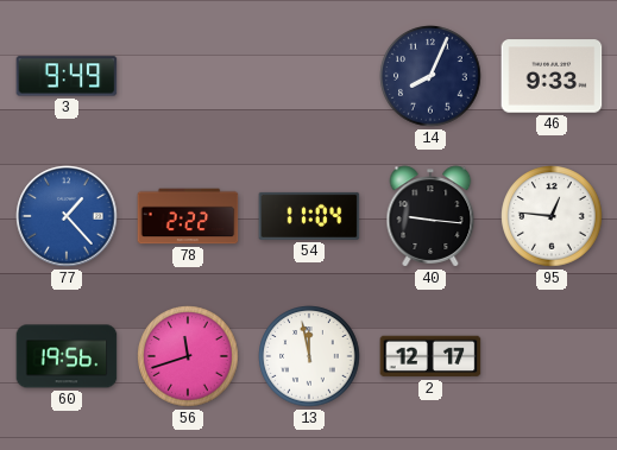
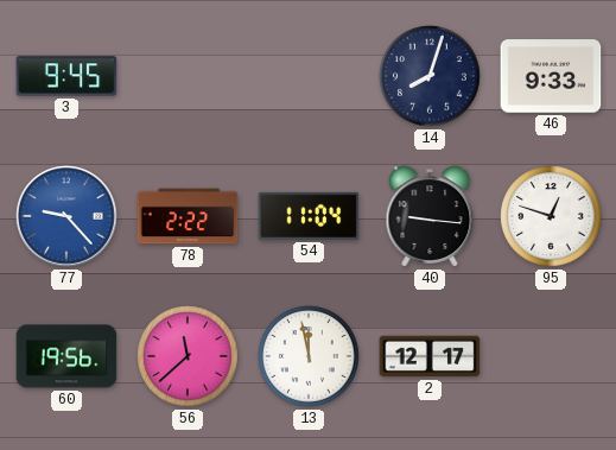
3: 9:49 -> 9:45 (66, 76)
14: 8:04 -> 8:03 (430, 76)
77: 1:23 -> 9:23 (66, 216)
95: 12:46 -> 12:48 (551, 216)
56: 11:42 -> 11:38 (188, 356)
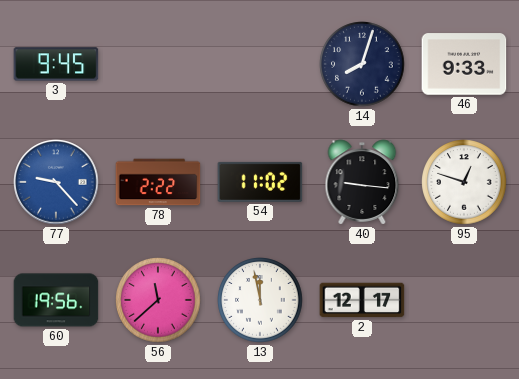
54: 11:04 -> 11:02 (260, 182)
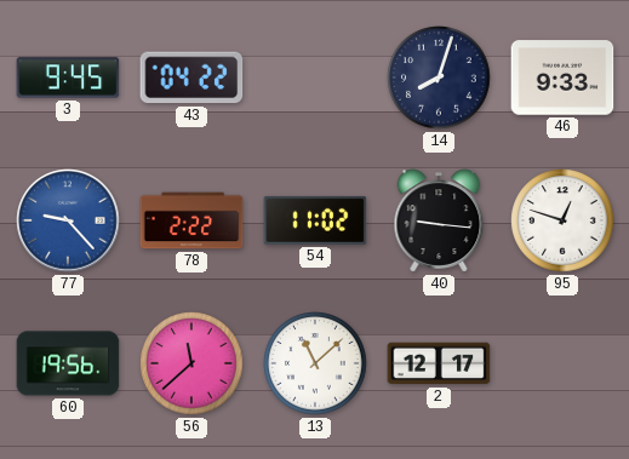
43: none -> 04:22 (191, 78)
13: 11:58 -> 11:08 (315, 363)
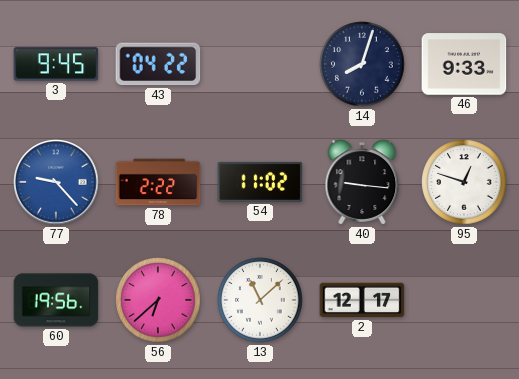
56: 11:38 -> 6:38 (158, 300)
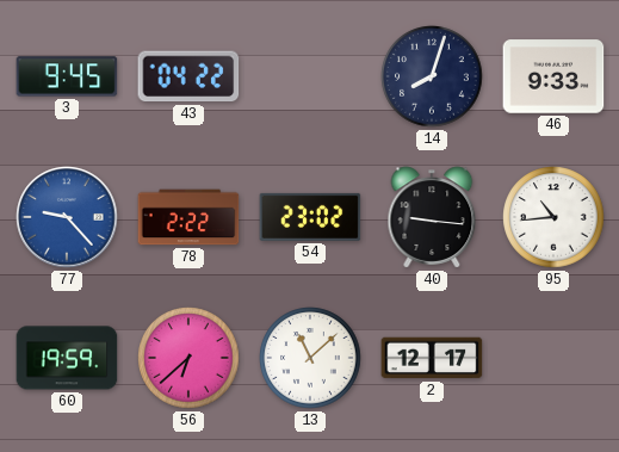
54: 11:02 -> 23:02 (310, 217)
95: 12:48 -> 10:44 (553, 217)
60: 19:56 -> 19:59 (67, 358)
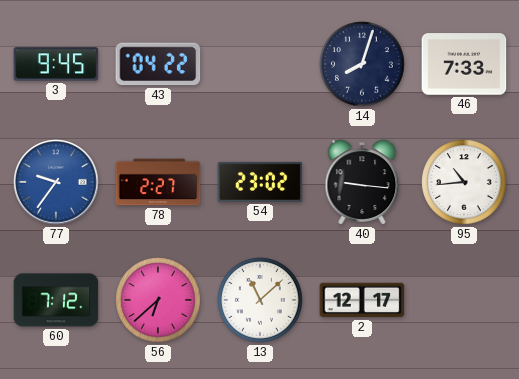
46: 9:33 -> 7:33 (464, 64)
77: 9:23 -> 9:36 (56, 182)
78: 2:22 -> 2:27 (158, 182)
60: 19:59 -> 7:12 (56, 300)
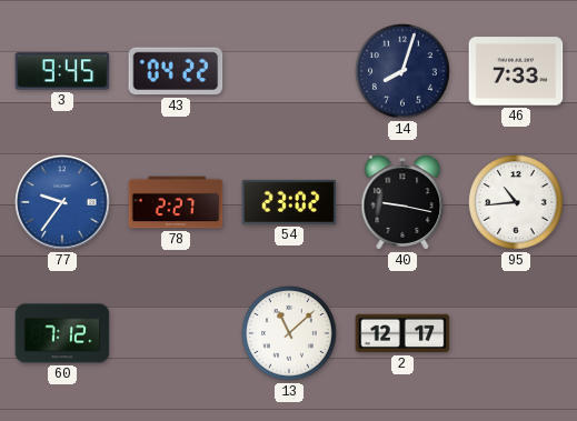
40: 9:16 -> 9:17 (402, 202)
56: 6:38 -> none (158, 300)
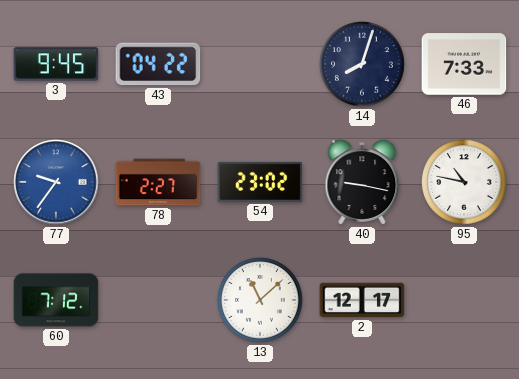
95: 10:44 -> 10:47 (464, 182)
